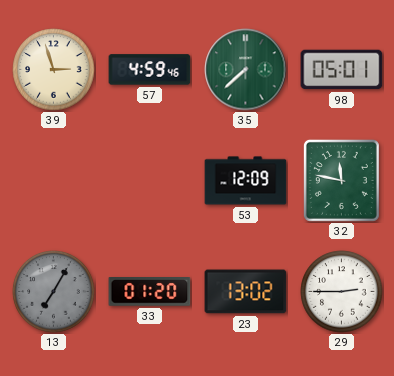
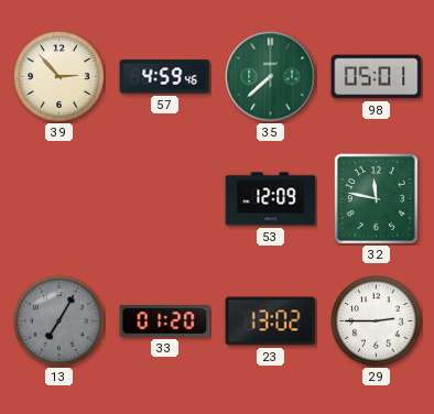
39: 2:57 -> 2:53 (59, 77)
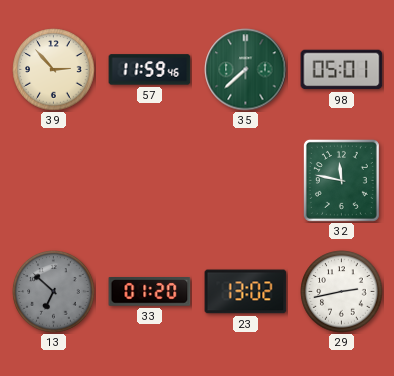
57: 4:59 -> 11:59 (150, 70)
53: 12:09 -> none (271, 199)
13: 7:05 -> 6:52 (54, 292)
29: 2:45 -> 2:43 (342, 292)
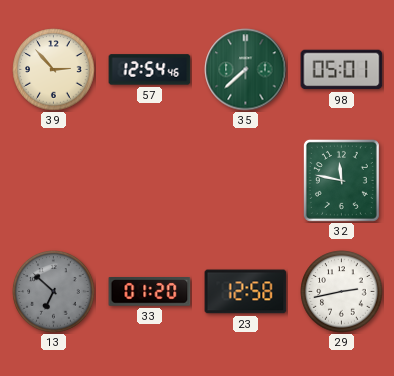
57: 11:59 -> 12:54 (150, 70)
23: 13:02 -> 12:58 (246, 292)
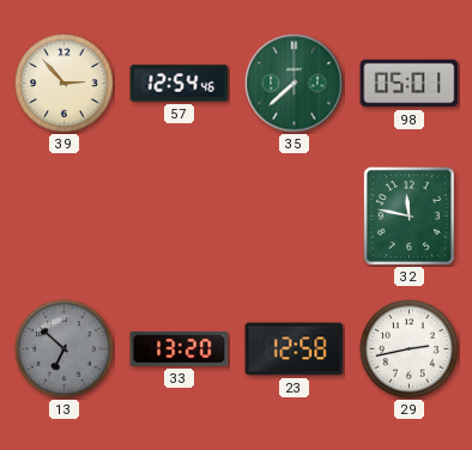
33: 01:20 -> 13:20 (180, 349)
